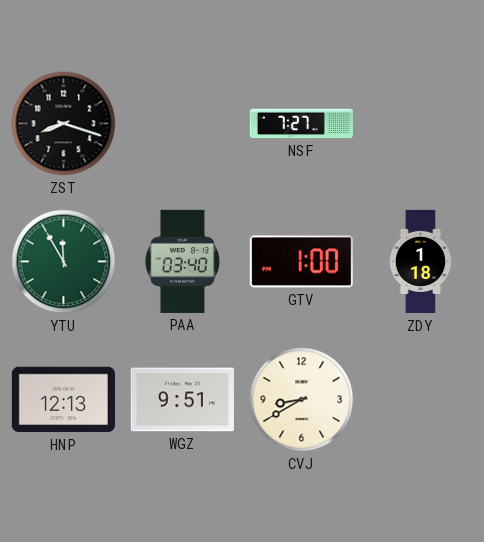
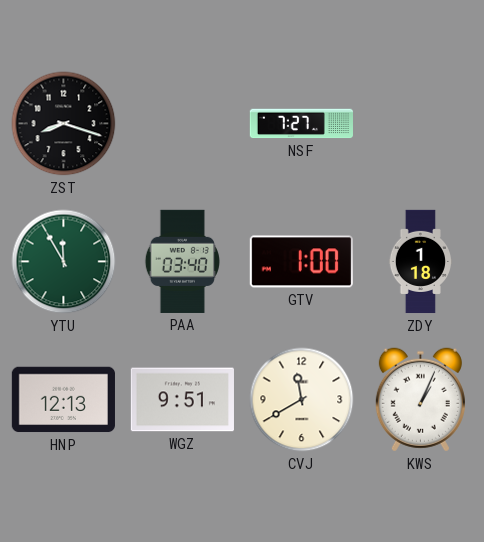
CVJ: 8:40 -> 11:40 (302, 400)
KWS: none -> 1:04 (420, 400)
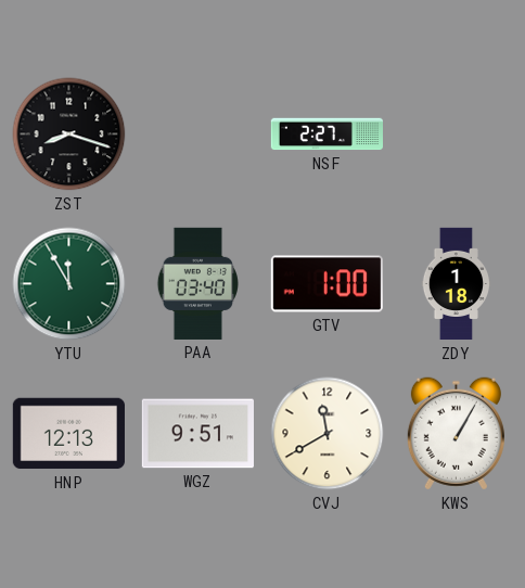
NSF: 7:27 -> 2:27 (326, 135)
KWS: 1:04 -> 1:05 (456, 434)
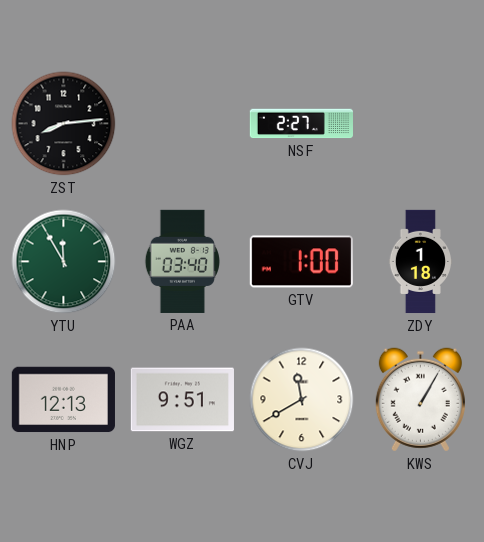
ZST: 8:18 -> 8:14 (64, 124)
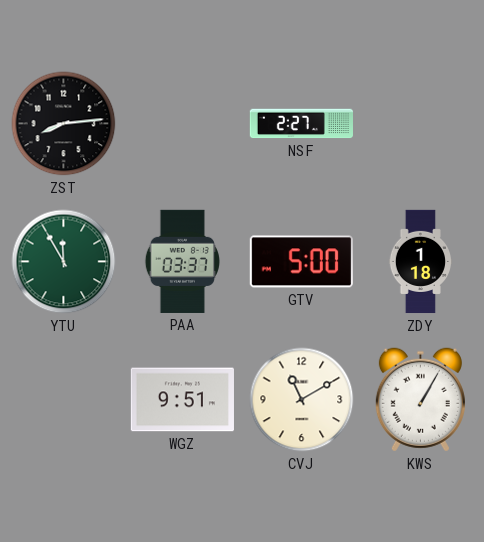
PAA: 03:40 -> 03:37 (182, 261)
GTV: 1:00 -> 5:00 (301, 262)
HNP: 12:13 -> none (63, 400)
CVJ: 11:40 -> 11:10 (302, 400)
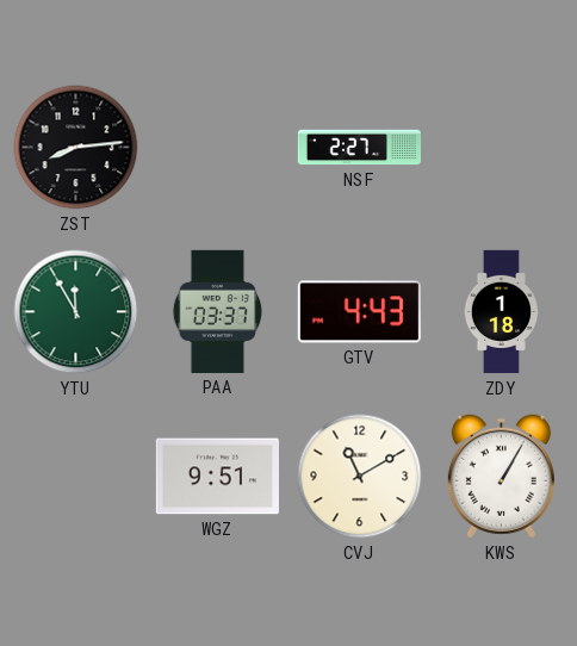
GTV: 5:00 -> 4:43 (359, 312)
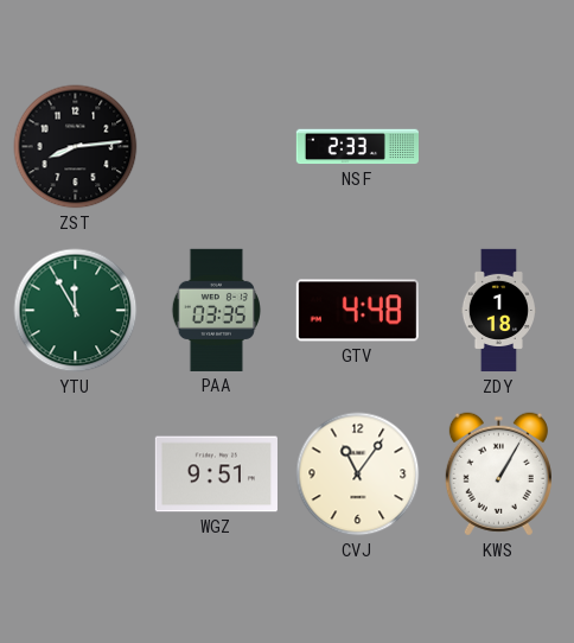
NSF: 2:27 -> 2:33 (357, 147)
PAA: 03:37 -> 03:35 (216, 310)
GTV: 4:43 -> 4:48 (357, 311)
CVJ: 11:10 -> 11:06 (358, 475)
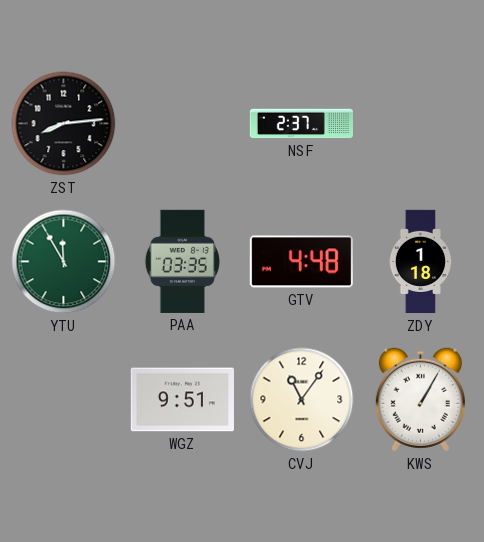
NSF: 2:33 -> 2:37 (301, 124)
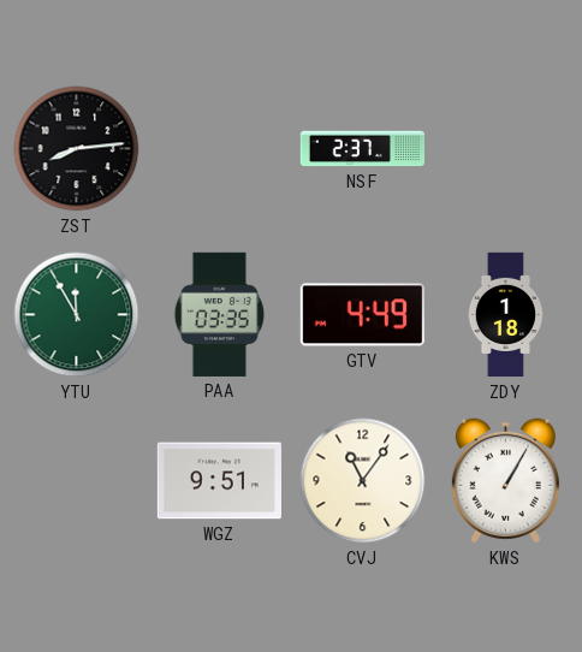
GTV: 4:48 -> 4:49 (362, 315)
